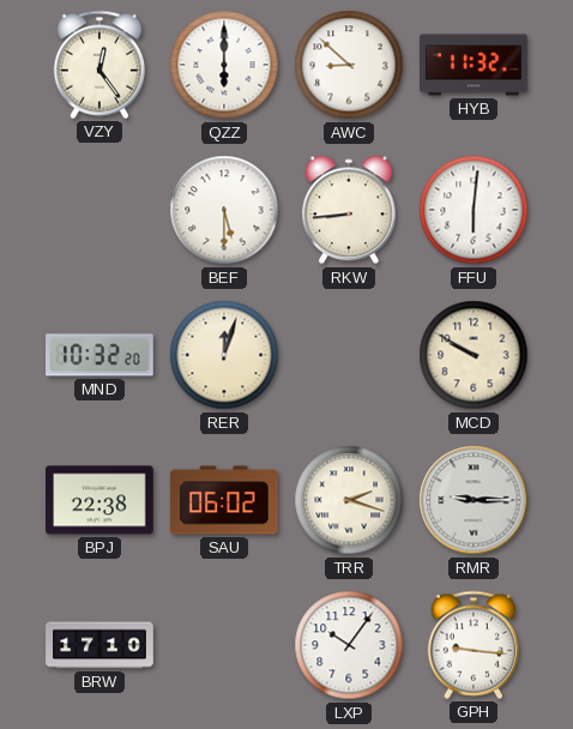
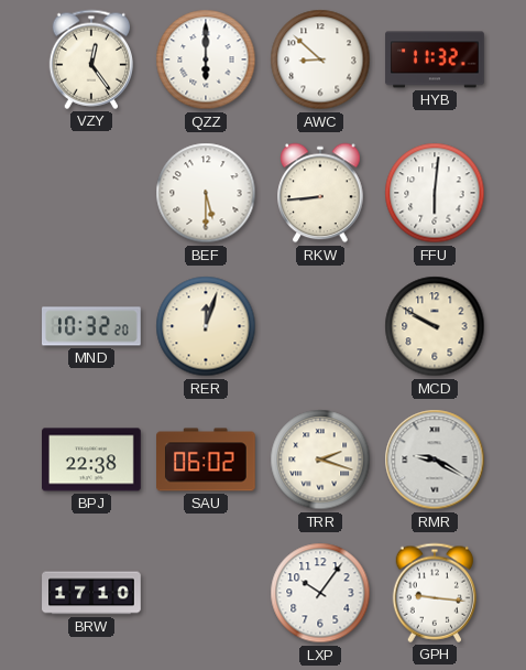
RMR: 9:15 -> 9:20 (435, 460)
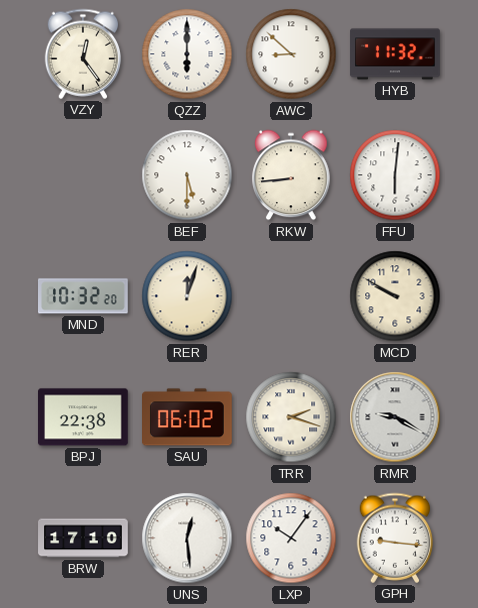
UNS: none -> 12:29 (187, 538)
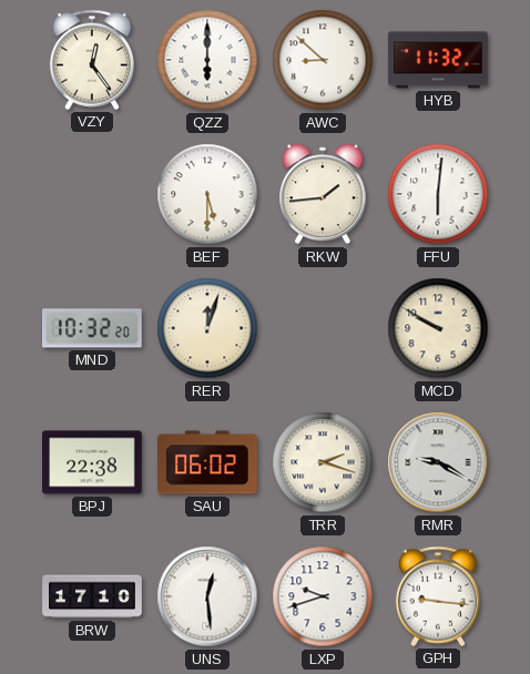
RKW: 8:44 -> 1:44 (323, 194)
LXP: 10:06 -> 9:42 (323, 596)
